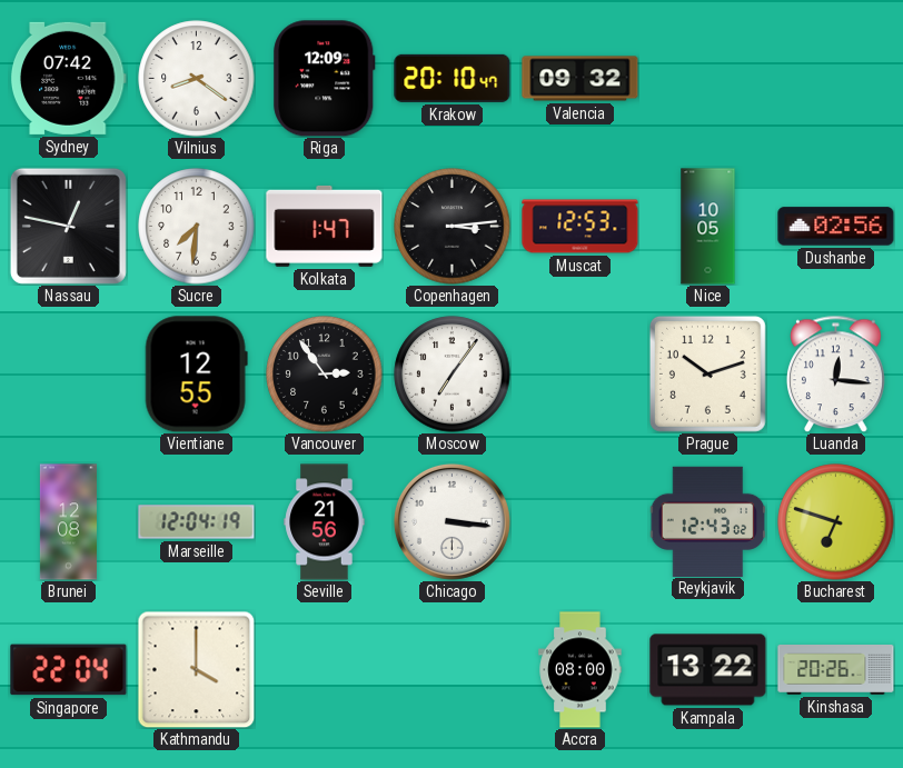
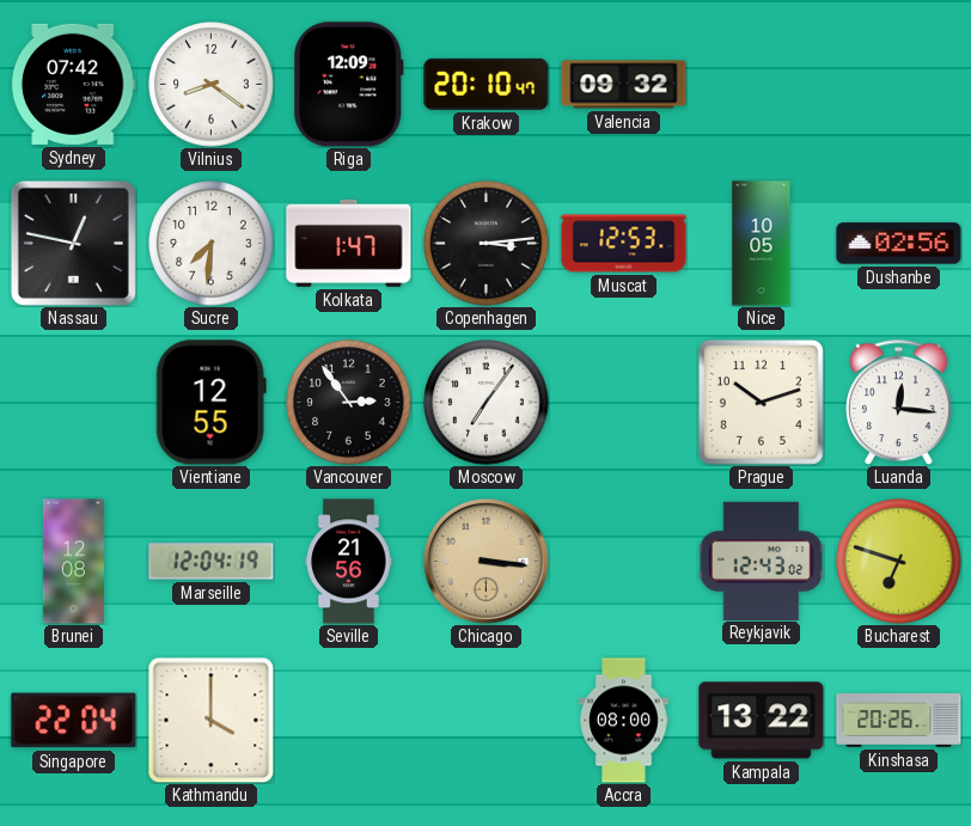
Chicago dial: white -> champagne (485, 561)
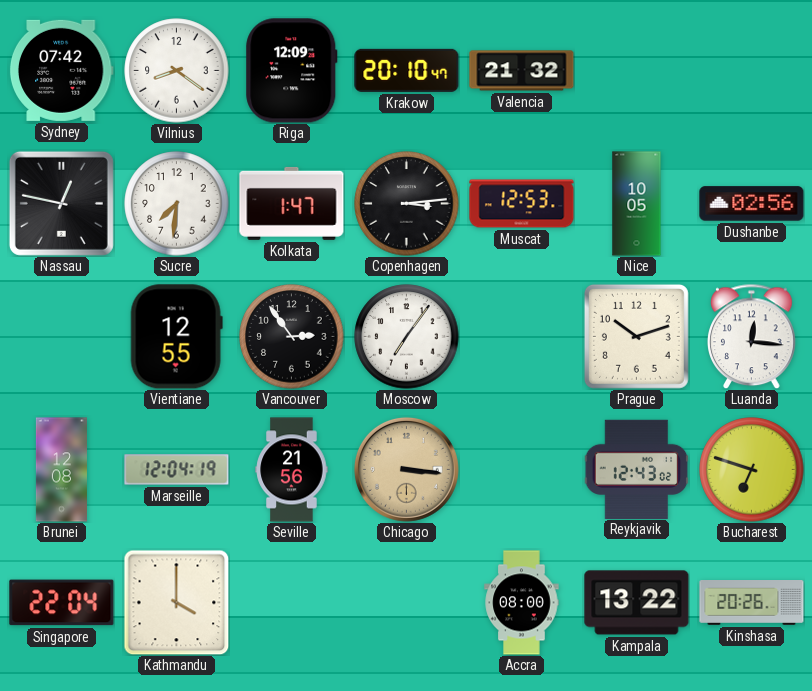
Valencia: 09:32 -> 21:32 (522, 71)
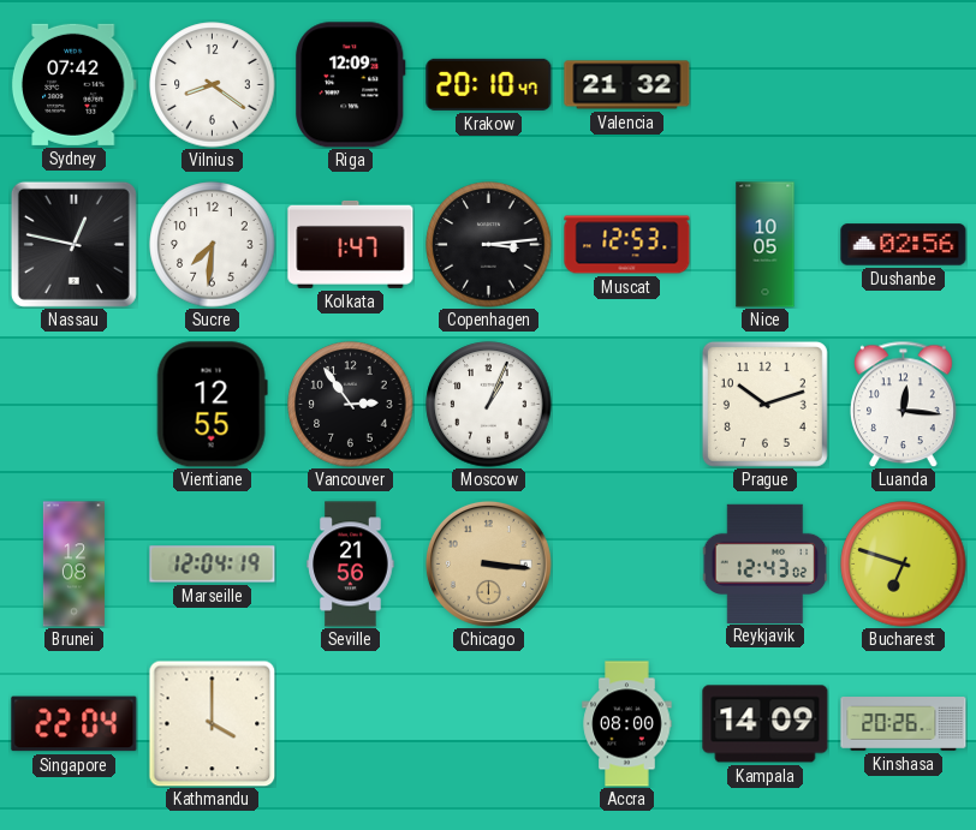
Moscow: 7:06 -> 1:04 (489, 405)
Kampala: 13:22 -> 14:09 (766, 724)
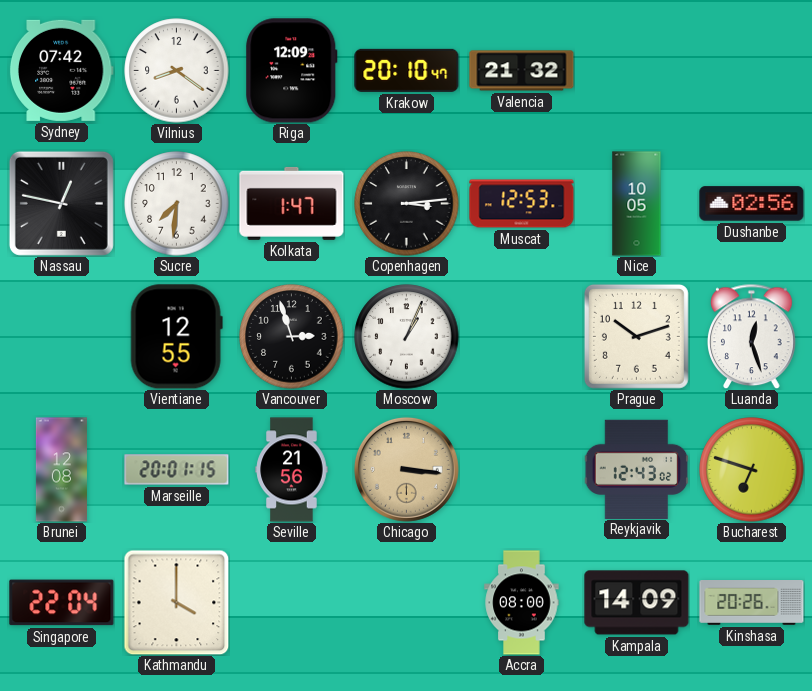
Vancouver: 2:54 -> 2:57 (292, 337)
Luanda: 12:16 -> 12:27 (752, 336)
Marseille: 12:04 -> 20:01 (177, 470)
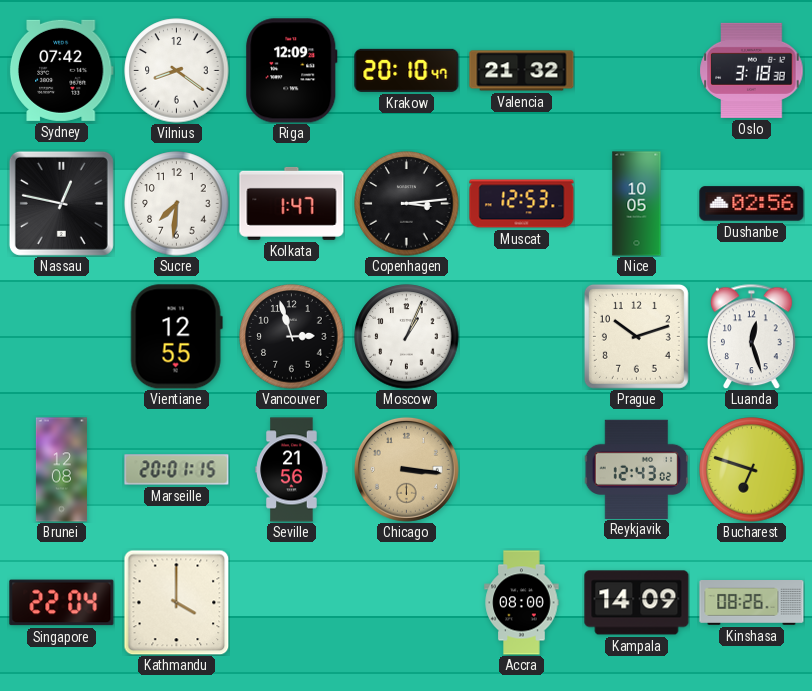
Oslo: none -> 3:18 (752, 70)
Kinshasa: 20:26 -> 08:26 (752, 603)
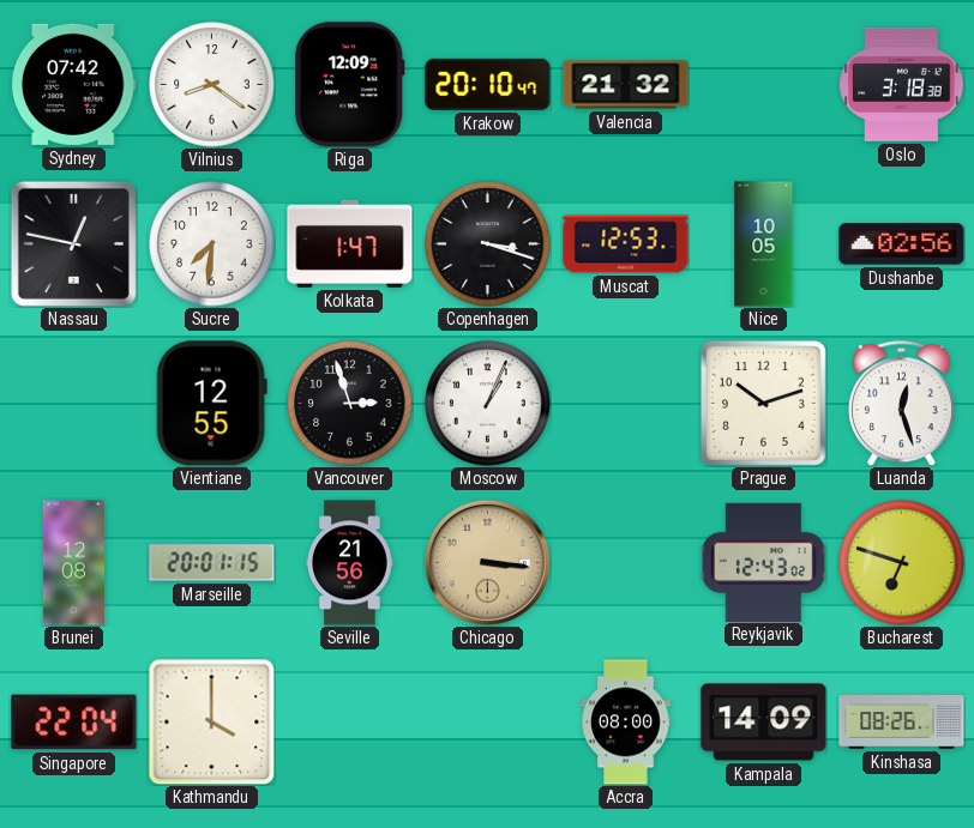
Copenhagen: 3:14 -> 3:18 (488, 244)
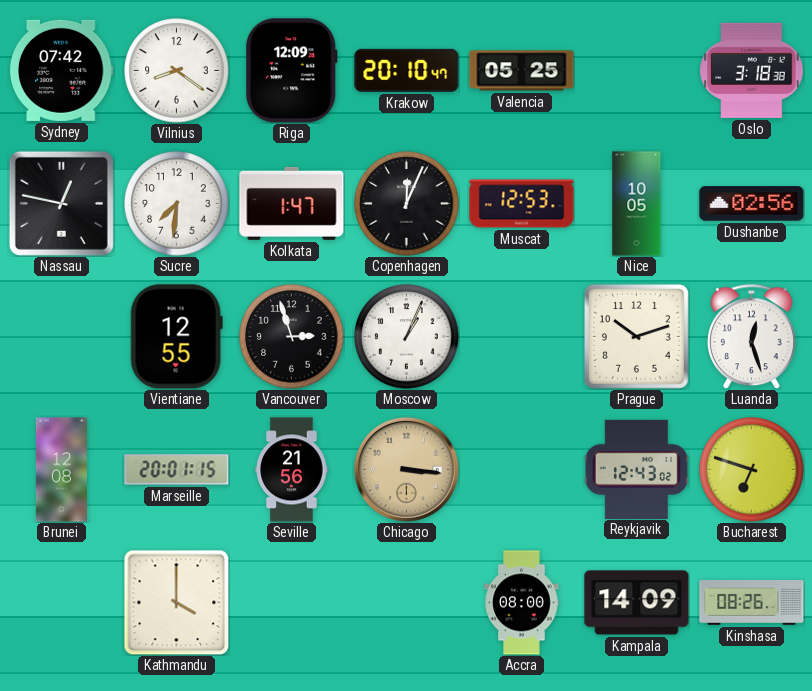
Valencia: 21:32 -> 05:25 (522, 71)
Copenhagen: 3:18 -> 12:04 (407, 204)
Singapore: 22:04 -> none (74, 723)
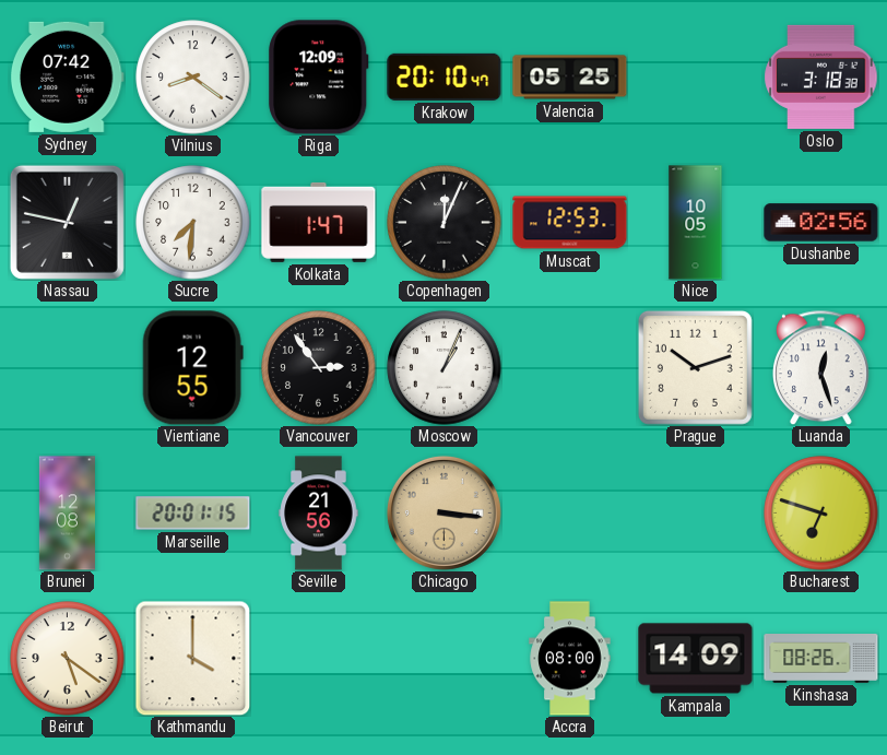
Vancouver: 2:57 -> 2:54 (319, 368)
Reykjavik: 12:43 -> none (636, 469)
Beirut: none -> 5:21 (68, 659)
